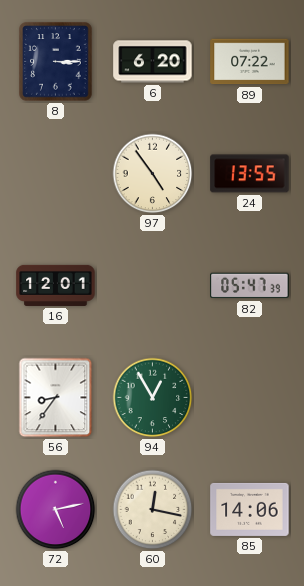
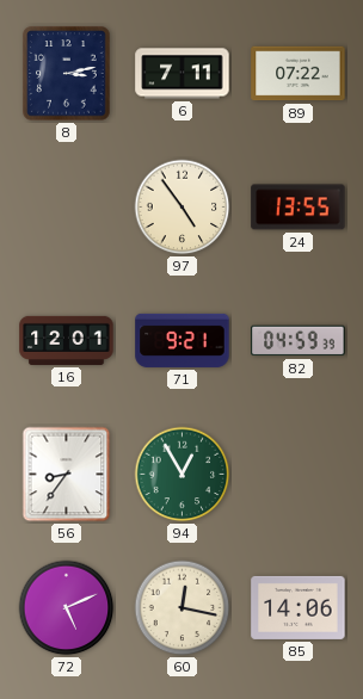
8: 3:15 -> 3:13 (67, 74)
6: 6:20 -> 7:11 (183, 74)
71: none -> 9:21 (183, 340)
82: 05:47 -> 04:59 (299, 341)
72: 5:13 -> 5:11 (67, 608)
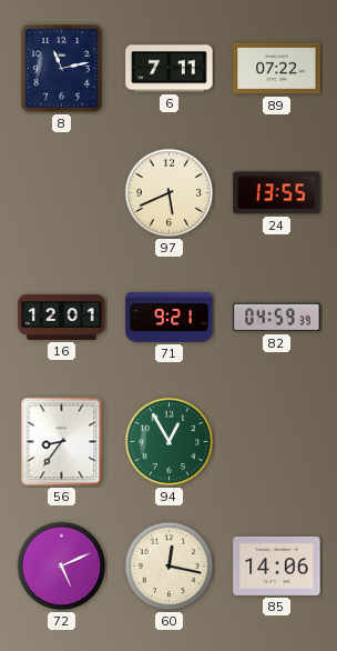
8: 3:13 -> 11:13 (62, 69)
97: 4:54 -> 5:41 (170, 193)
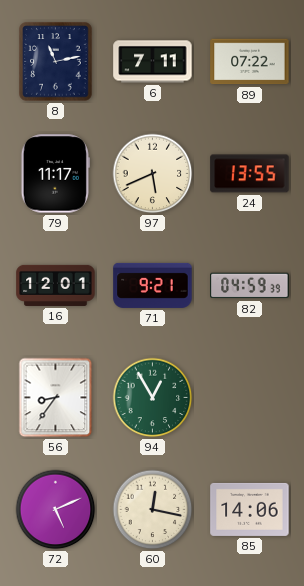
79: none -> 11:17 (55, 174)
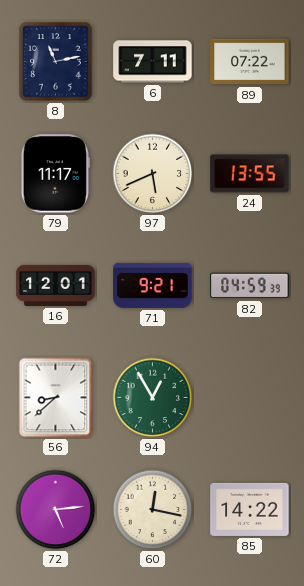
56: 8:36 -> 8:38 (56, 398)
72: 5:11 -> 5:14 (56, 510)
85: 14:06 -> 14:22 (250, 509)
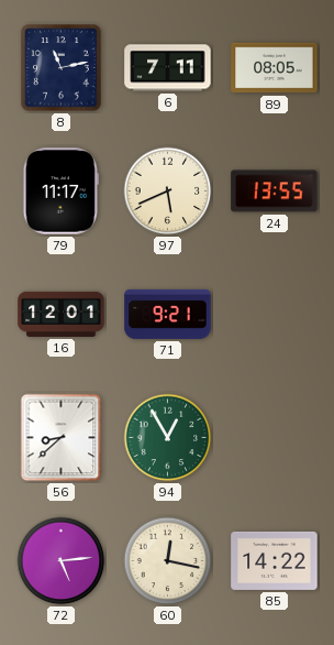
89: 07:22 -> 08:05 (275, 68)
82: 04:59 -> none (250, 286)
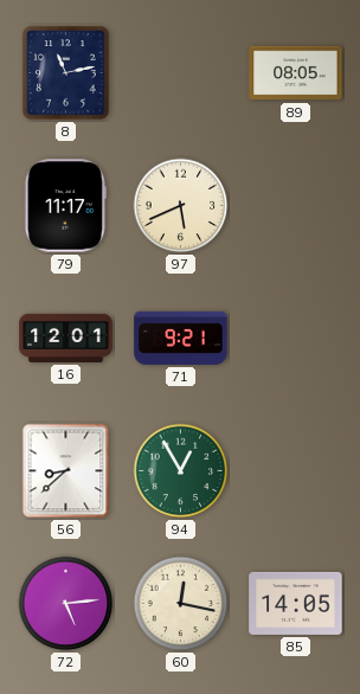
6: 7:11 -> none (168, 68)
24: 13:55 -> none (275, 192)
85: 14:22 -> 14:05 (296, 603)
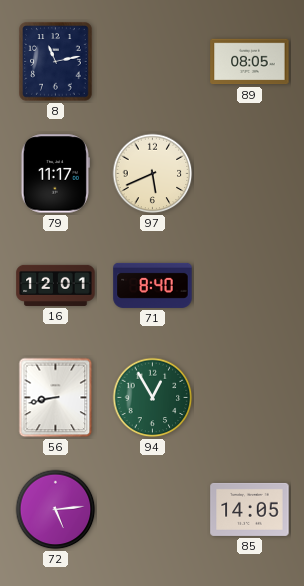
71: 9:21 -> 8:40 (153, 285)
56: 8:38 -> 8:43 (56, 398)
60: 12:17 -> none (181, 604)
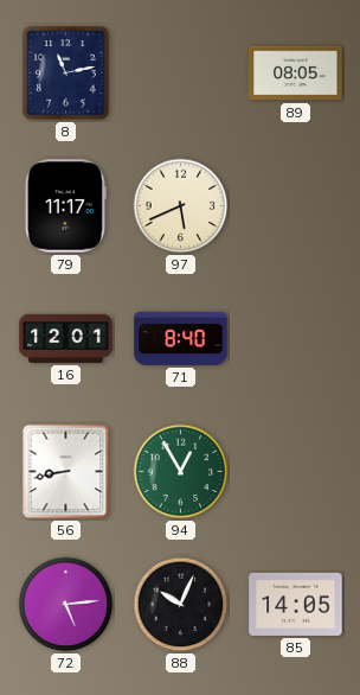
88: none -> 10:04 (181, 605)
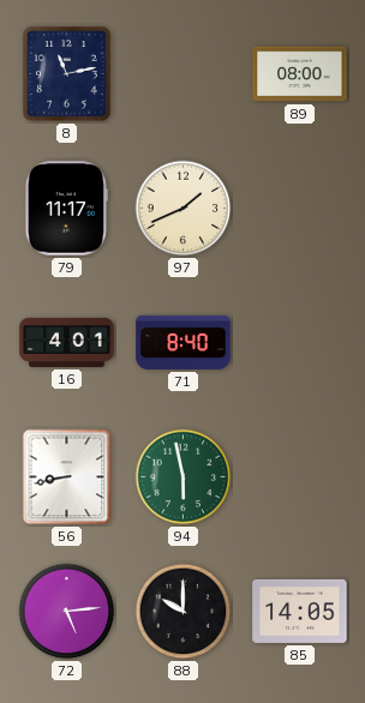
89: 08:05 -> 08:00 (300, 74)
97: 5:41 -> 1:41 (184, 209)
16: 12:01 -> 4:01 (67, 342)
94: 12:55 -> 5:58 (184, 477)
88: 10:04 -> 10:00 (184, 612)
